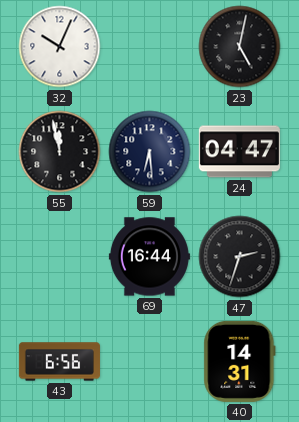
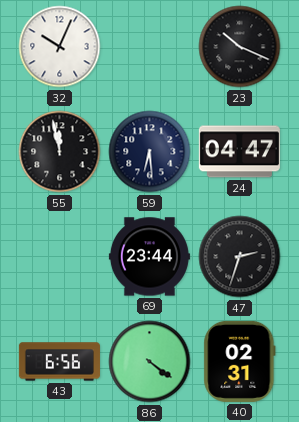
23: 5:02 -> 10:19 (240, 47)
69: 16:44 -> 23:44 (149, 257)
86: none -> 4:21 (150, 362)
40: 14:31 -> 02:31 (240, 361)
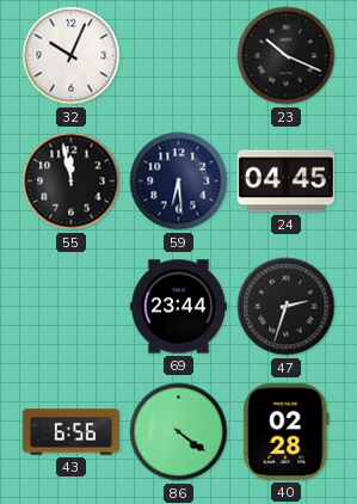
24: 04:47 -> 04:45 (285, 182)
40: 02:31 -> 02:28 (287, 431)
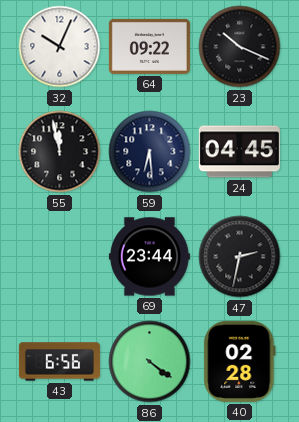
64: none -> 09:22 (149, 46)
47: 2:33 -> 2:32 (240, 257)
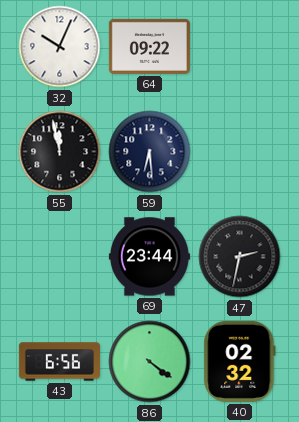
23: 10:19 -> none (240, 47)
24: 04:45 -> none (239, 152)
40: 02:28 -> 02:32 (240, 361)
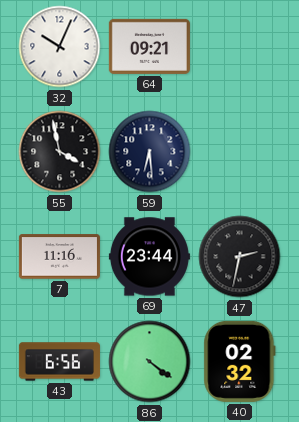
64: 09:22 -> 09:21 (149, 46)
55: 11:58 -> 3:58 (60, 152)
7: none -> 11:16 (59, 257)
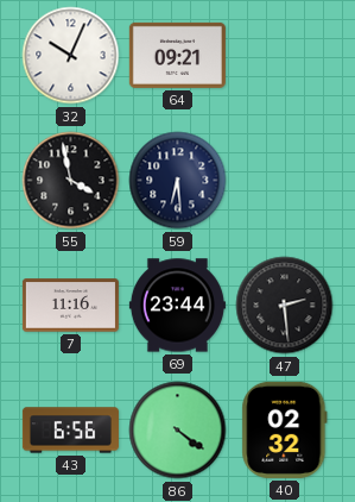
47: 2:32 -> 2:29 (285, 306)
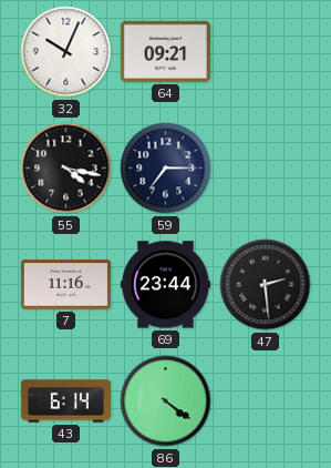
55: 3:58 -> 4:17 (66, 169)
59: 6:29 -> 7:15 (166, 169)
43: 6:56 -> 6:14 (65, 401)
40: 02:32 -> none (285, 429)
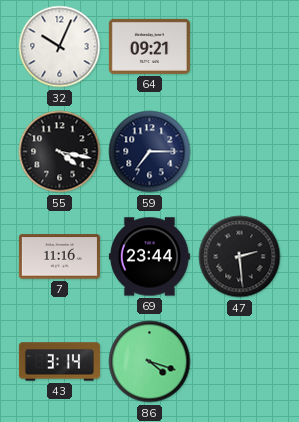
43: 6:14 -> 3:14 (59, 362)
86: 4:21 -> 4:18 (150, 362)
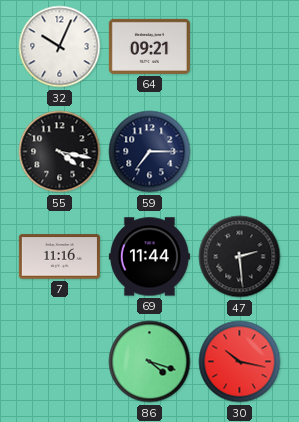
69: 23:44 -> 11:44 (149, 257)
43: 3:14 -> none (59, 362)
30: none -> 10:17 (240, 362)
